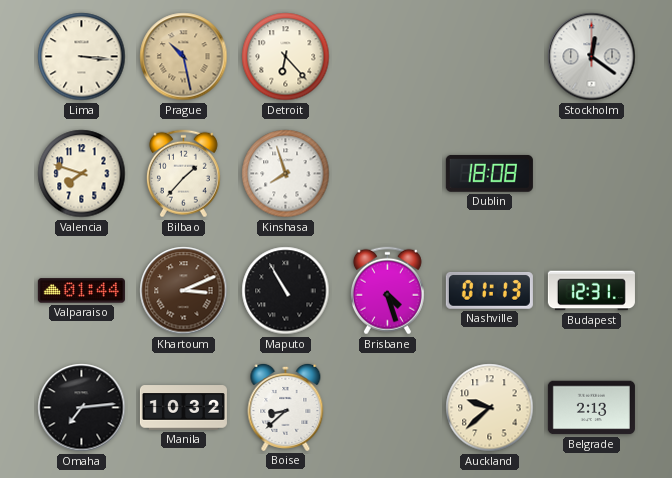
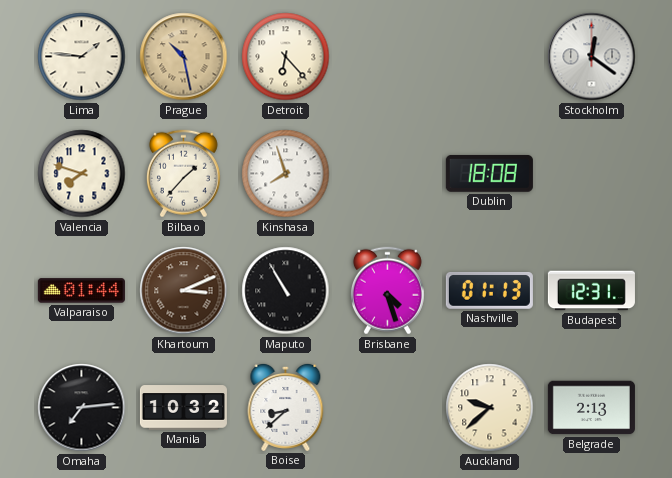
Lima: 3:16 -> 1:46 (82, 57)
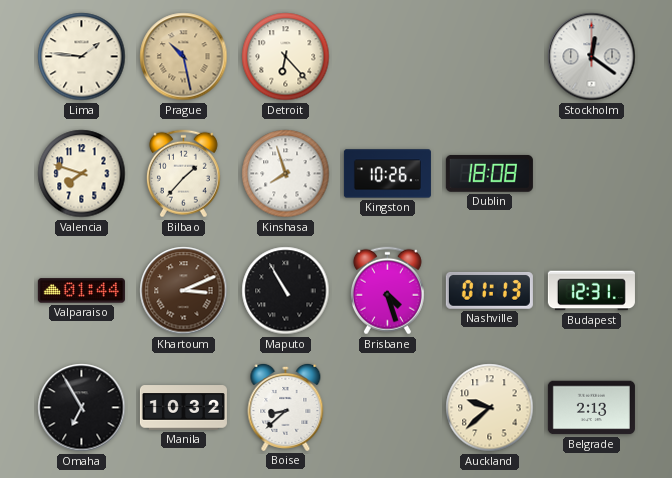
Kingston: none -> 10:26 (387, 174)
Omaha: 7:14 -> 6:55 (82, 408)
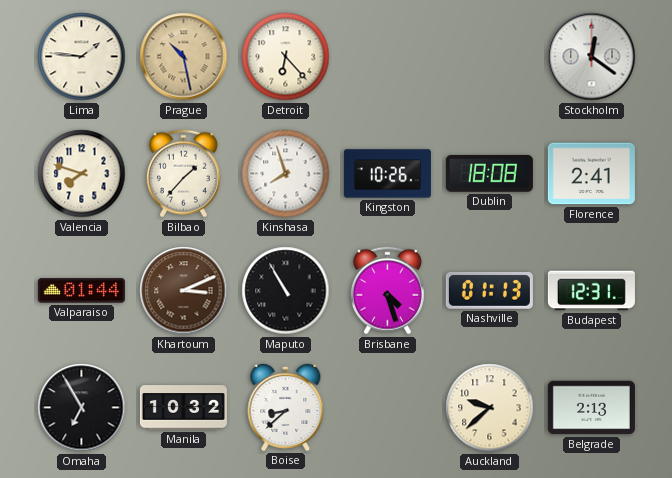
Florence: none -> 2:41 (591, 174)
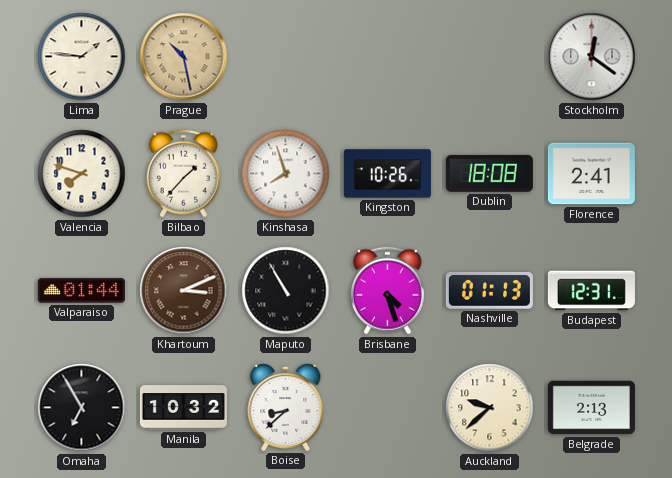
Detroit: 6:23 -> none (286, 57)
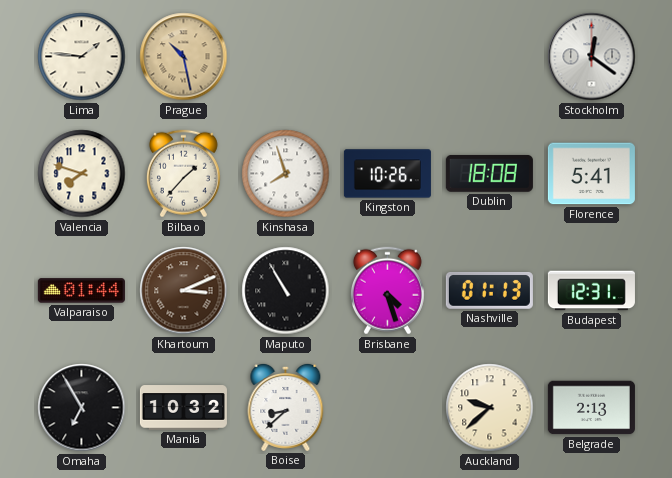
Florence: 2:41 -> 5:41 (591, 174)
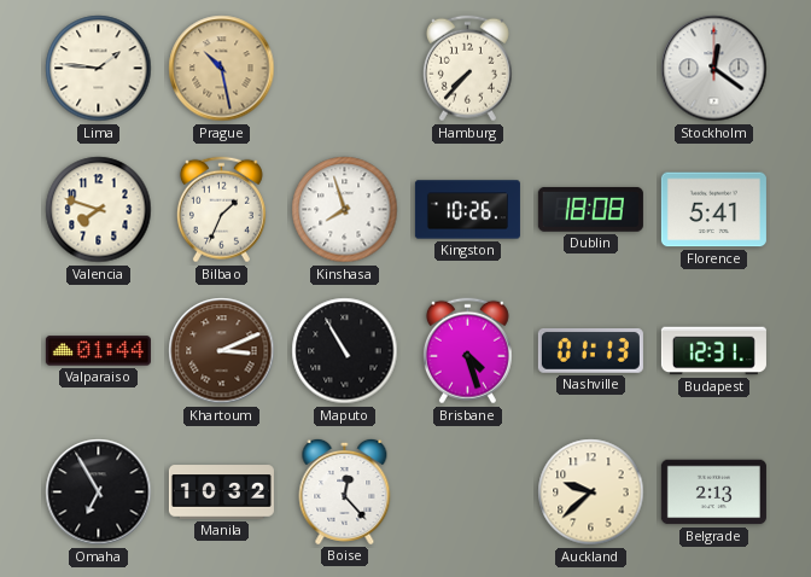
Hamburg: none -> 7:37 (467, 69)
Bilbao: 1:37 -> 1:34 (221, 210)
Boise: 8:38 -> 12:23 (345, 491)
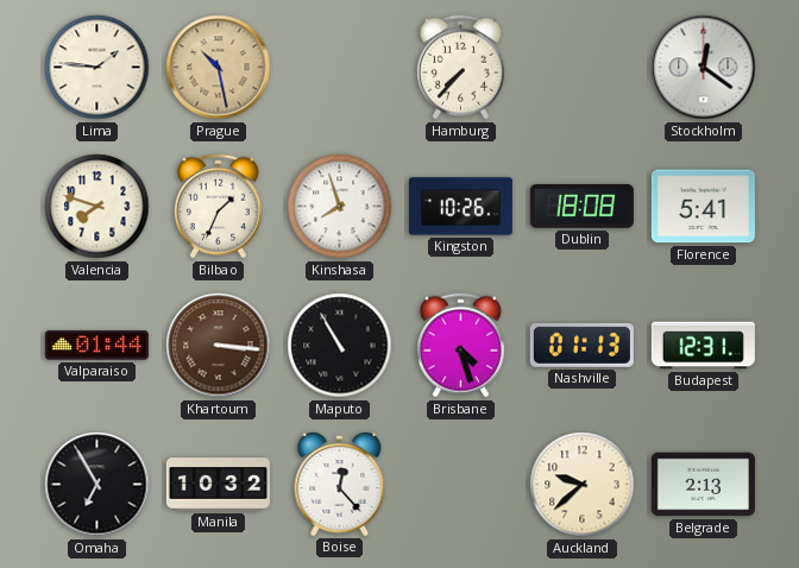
Khartoum: 3:11 -> 3:16 (219, 346)
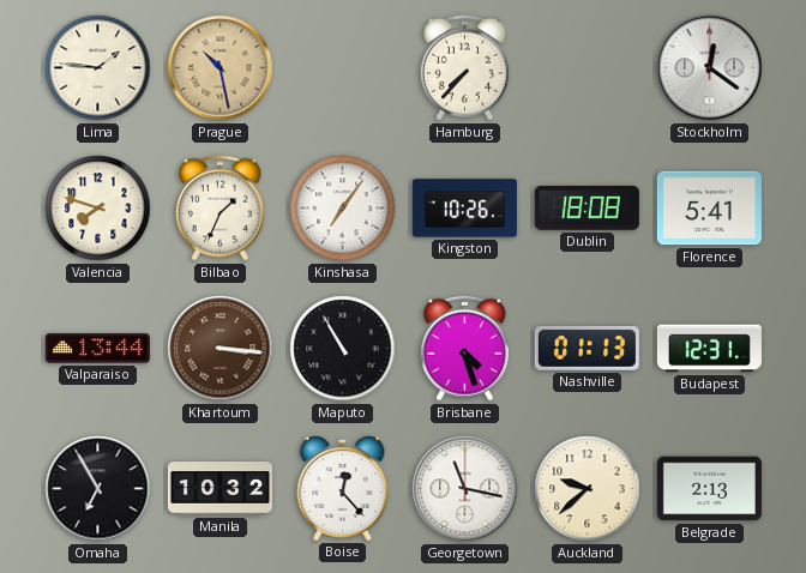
Kinshasa: 7:57 -> 7:06 (343, 209)
Valparaiso: 01:44 -> 13:44 (97, 349)
Georgetown: none -> 11:17 (465, 489)
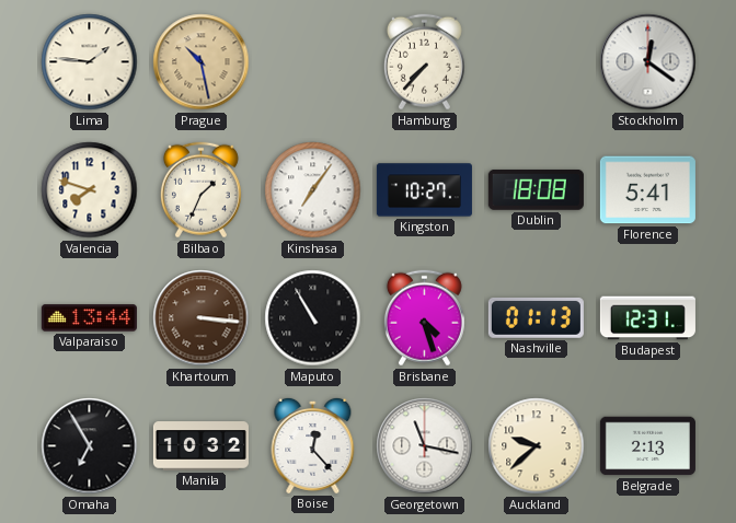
Kingston: 10:26 -> 10:27 (424, 190)
